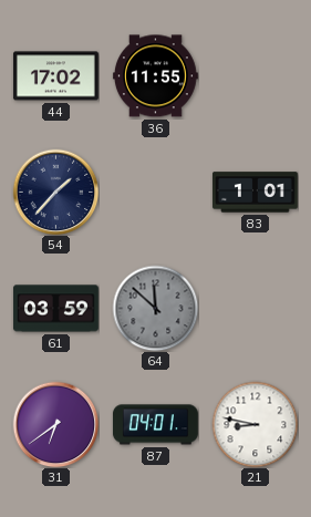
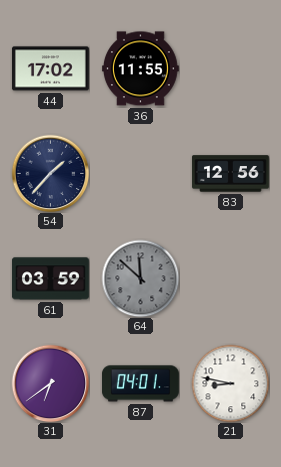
83: 1:01 -> 12:56 (231, 174)
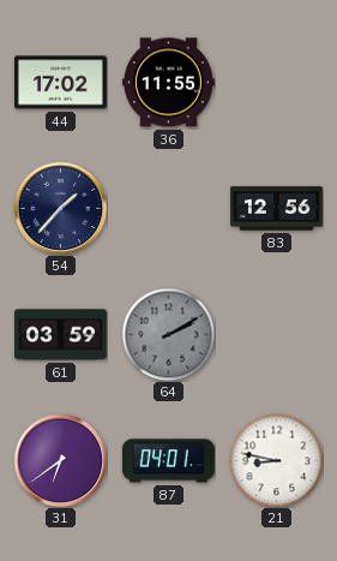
64: 11:52 -> 2:10 (168, 334)
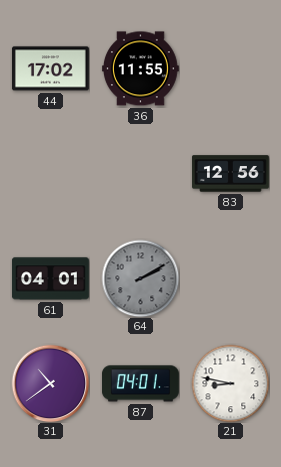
54: 1:37 -> none (60, 208)
61: 03:59 -> 04:01 (50, 279)
31: 6:39 -> 10:39 (50, 383)
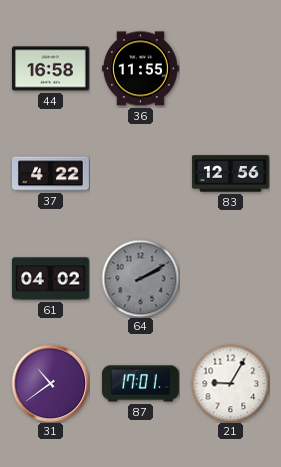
44: 17:02 -> 16:58 (50, 69)
37: none -> 4:22 (51, 174)
61: 04:01 -> 04:02 (50, 279)
87: 04:01 -> 17:01 (140, 384)
21: 8:47 -> 9:05 (230, 383)
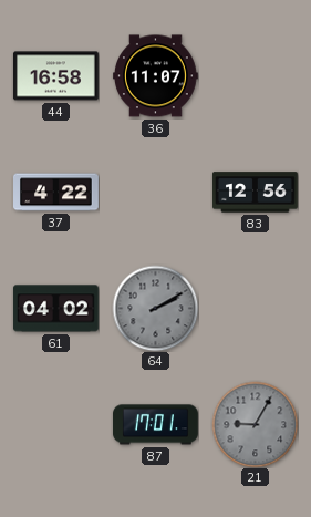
36: 11:55 -> 11:07 (155, 76)
31: 10:39 -> none (50, 383)
21 dial: white -> grey (255, 424)
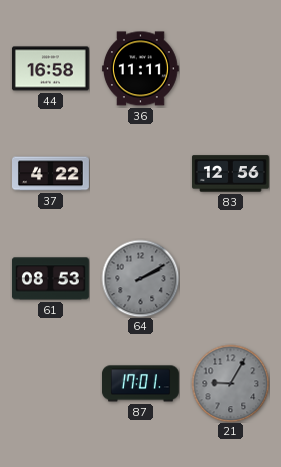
36: 11:07 -> 11:11 (140, 69)
61: 04:02 -> 08:53 (50, 279)
